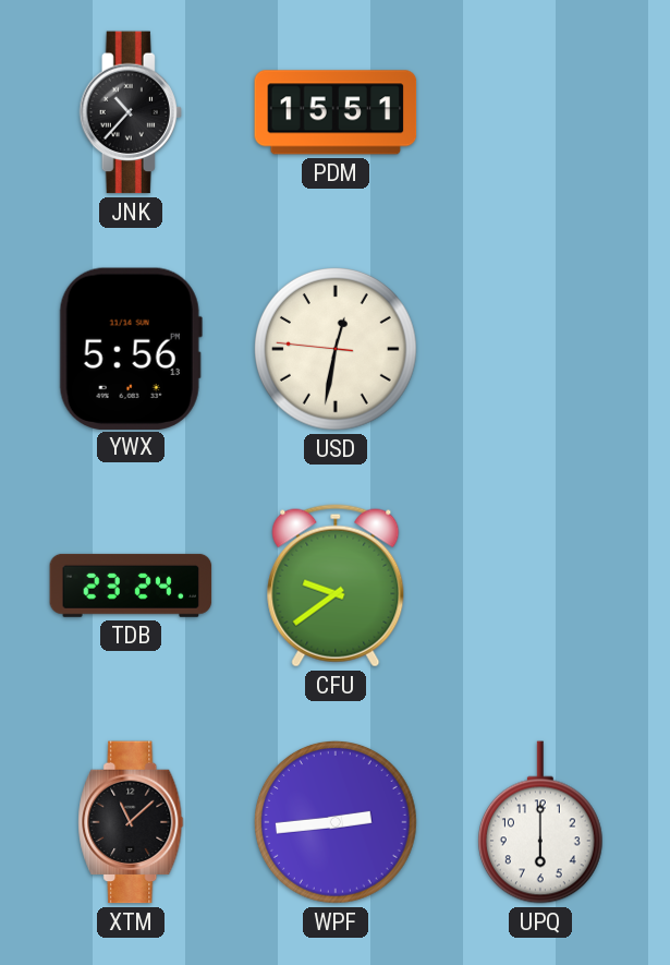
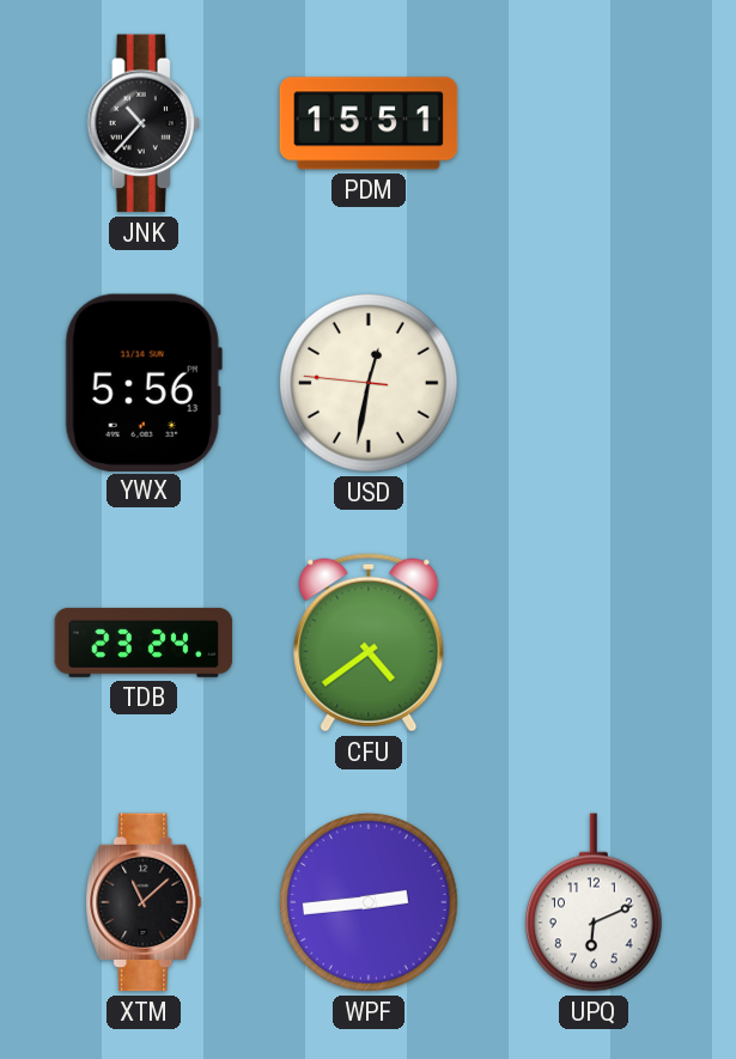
CFU: 9:39 -> 4:39 (369, 643)
UPQ: 6:00 -> 6:11 (594, 902)
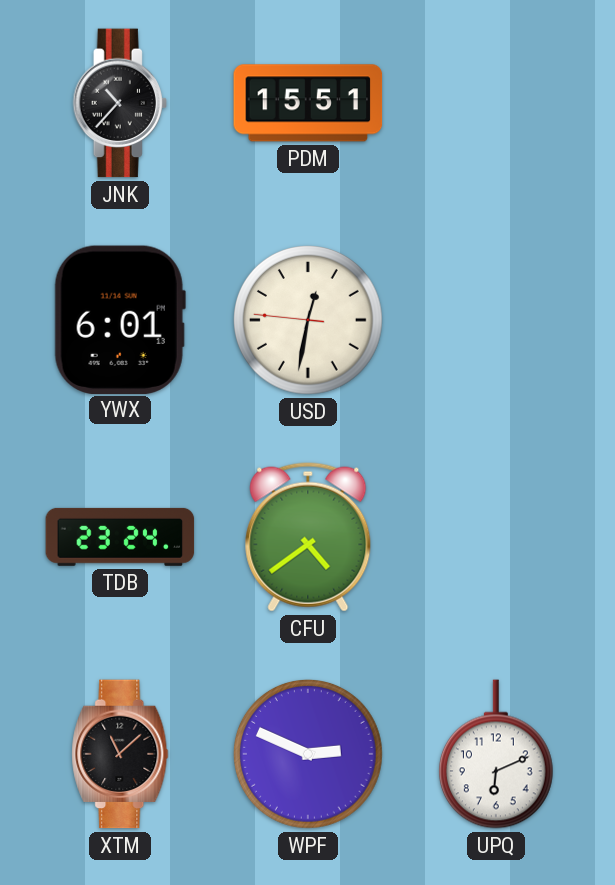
YWX: 5:56 -> 6:01 (120, 319)
WPF: 2:44 -> 2:49 (309, 755)
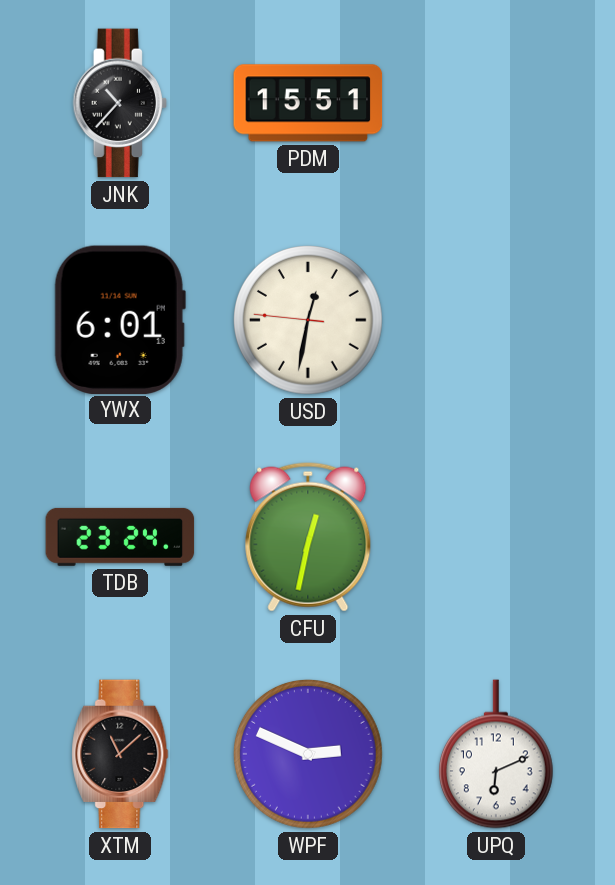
CFU: 4:39 -> 12:32 (308, 537)
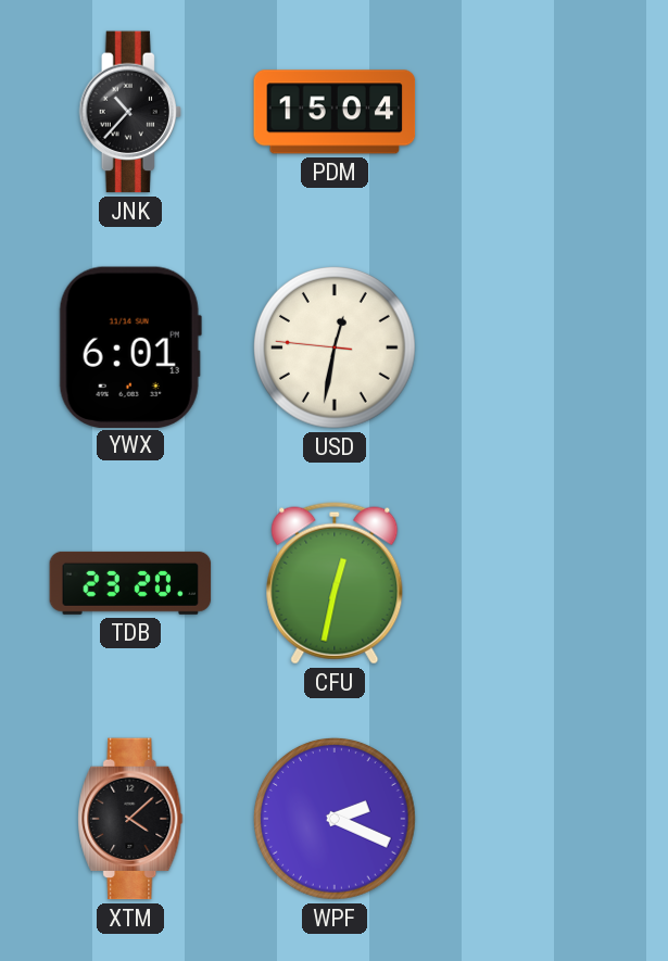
PDM: 15:51 -> 15:04 (335, 112)
TDB: 23:24 -> 23:20 (130, 583)
XTM: 11:08 -> 4:08 (130, 819)
WPF: 2:49 -> 2:19 (336, 820)
UPQ: 6:11 -> none (496, 754)
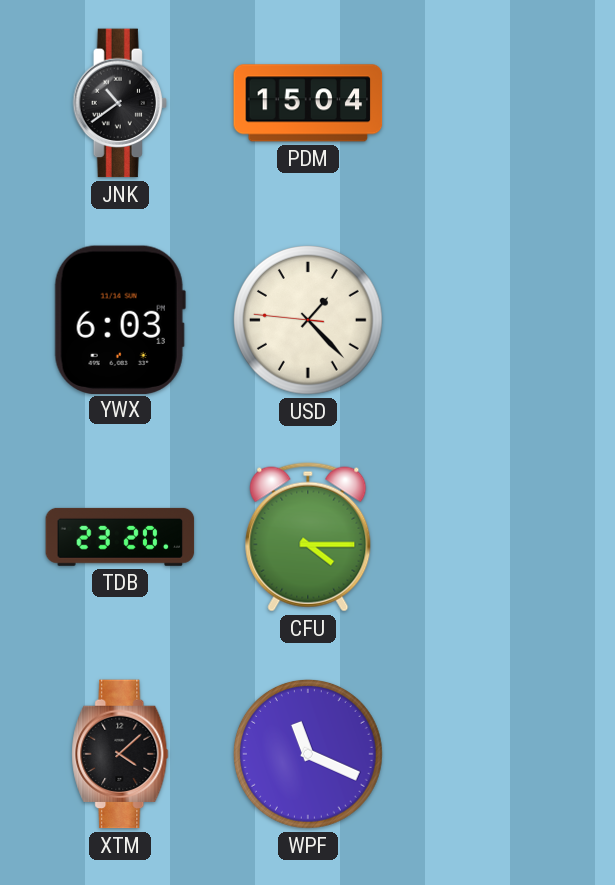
JNK: 10:37 -> 10:39 (120, 103)
YWX: 6:01 -> 6:03 (120, 319)
USD: 12:31 -> 1:22 (309, 321)
CFU: 12:32 -> 4:15 (308, 537)
WPF: 2:19 -> 11:19 (309, 755)
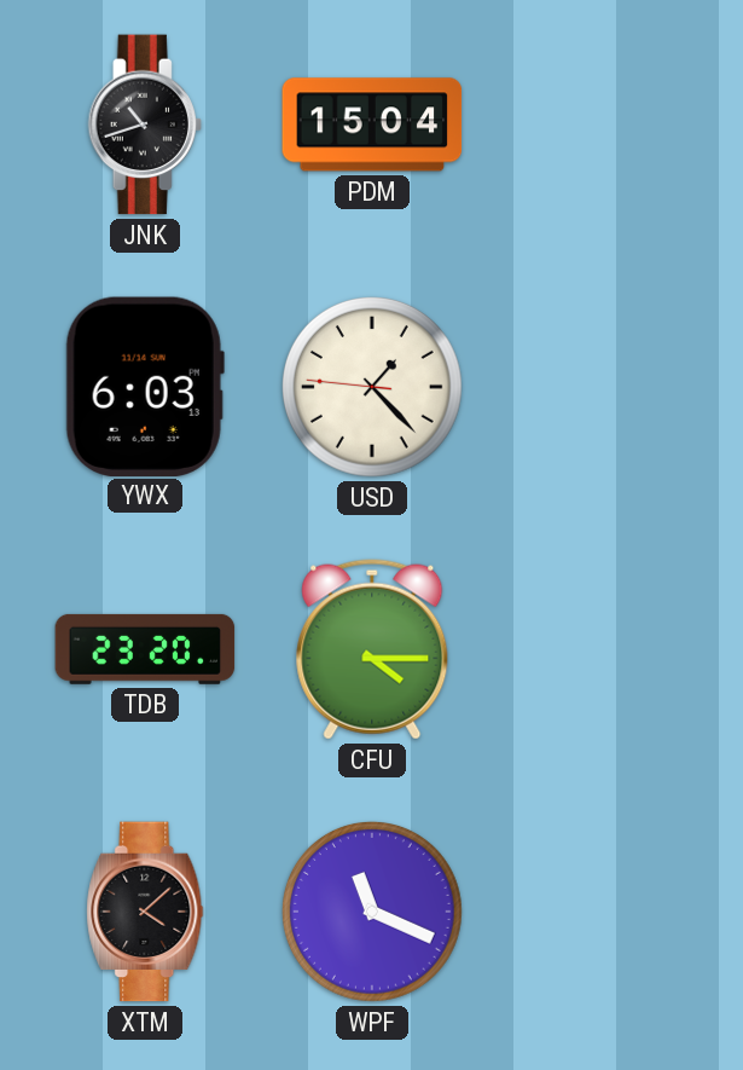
JNK: 10:39 -> 10:42 (145, 125)
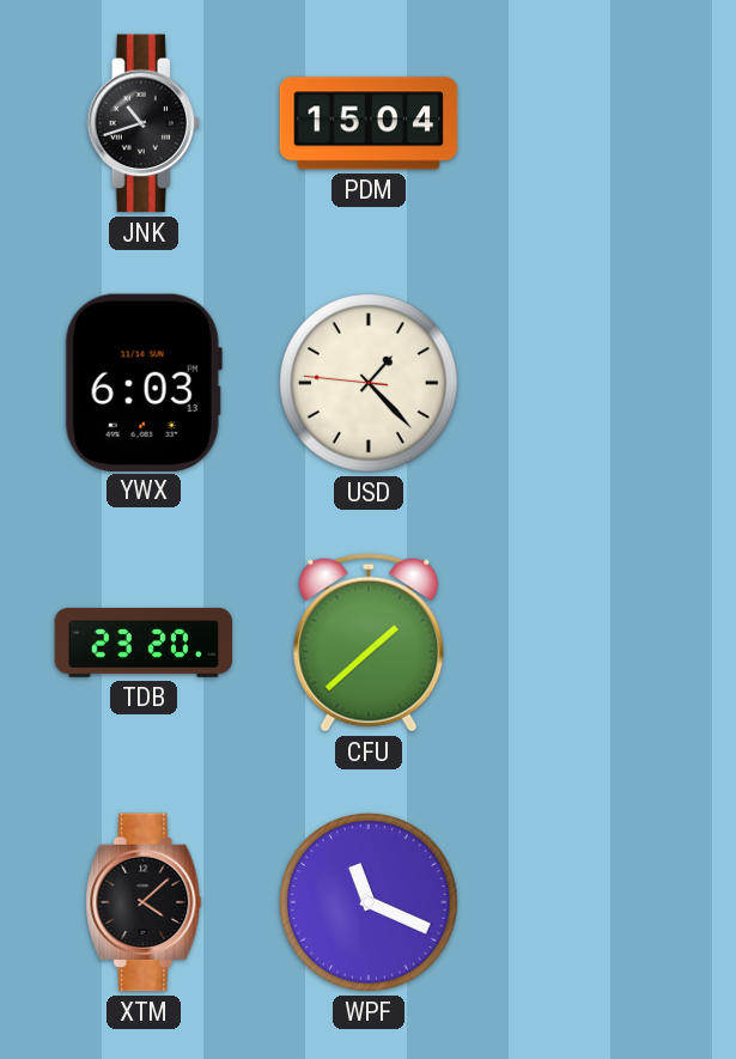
CFU: 4:15 -> 1:38 (369, 643)
